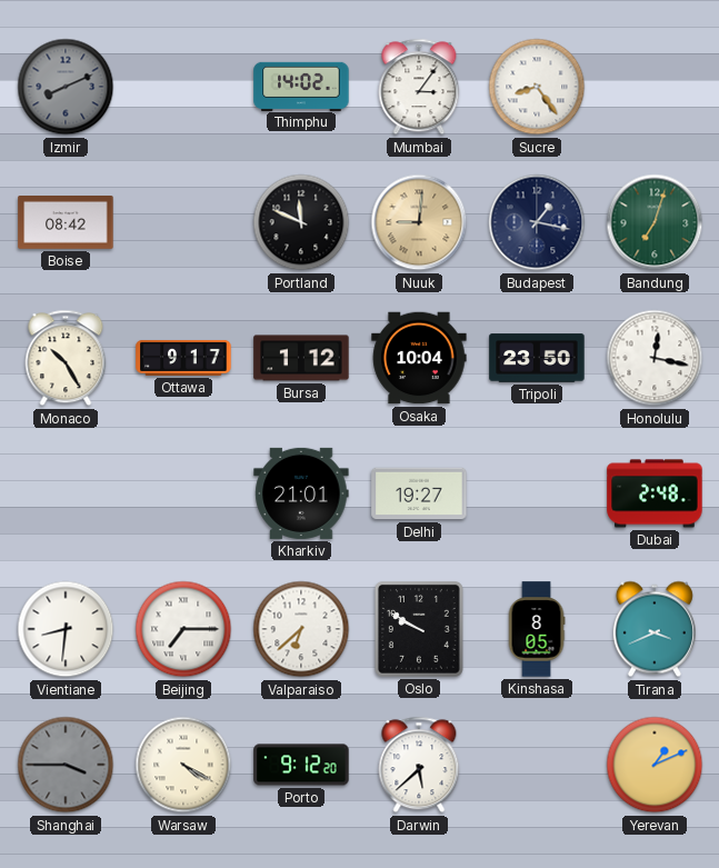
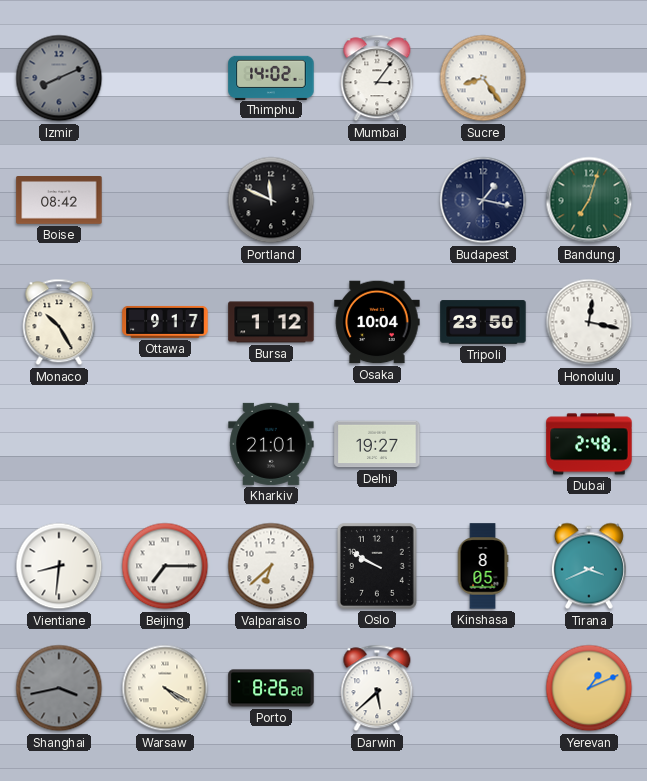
Nuuk: 9:01 -> none (419, 222)
Shanghai: 3:45 -> 3:43 (59, 688)
Porto: 9:12 -> 8:26 (271, 688)
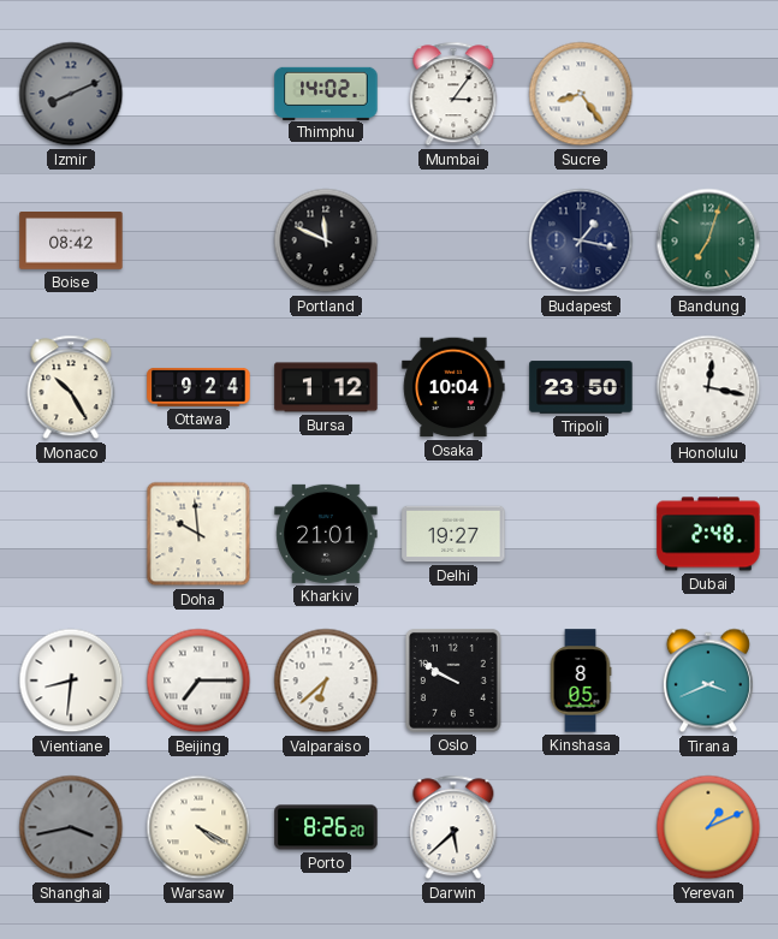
Ottawa: 9:17 -> 9:24 (198, 387)
Doha: none -> 9:59 (198, 534)
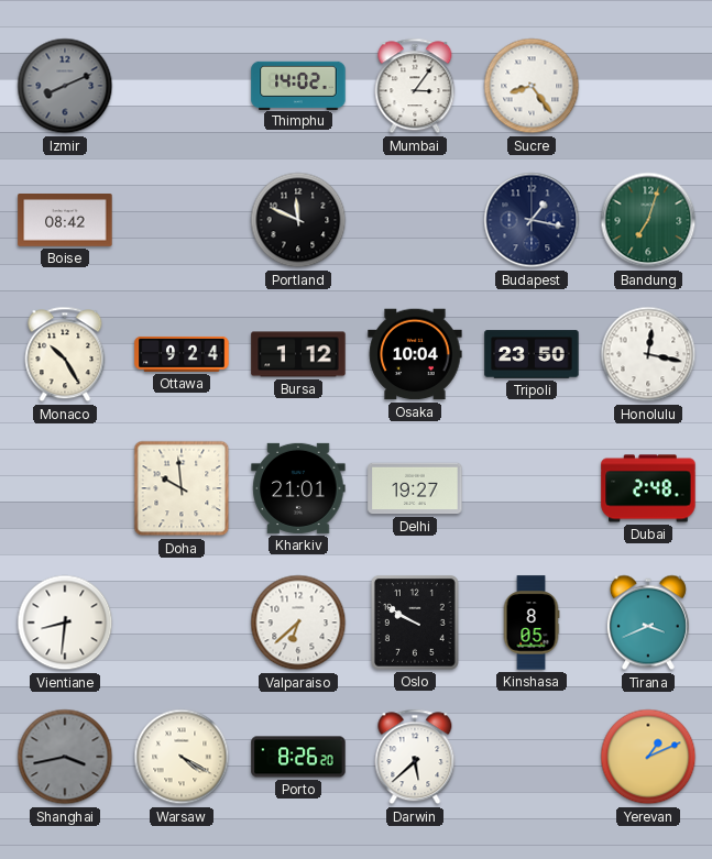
Beijing: 7:15 -> none (198, 681)
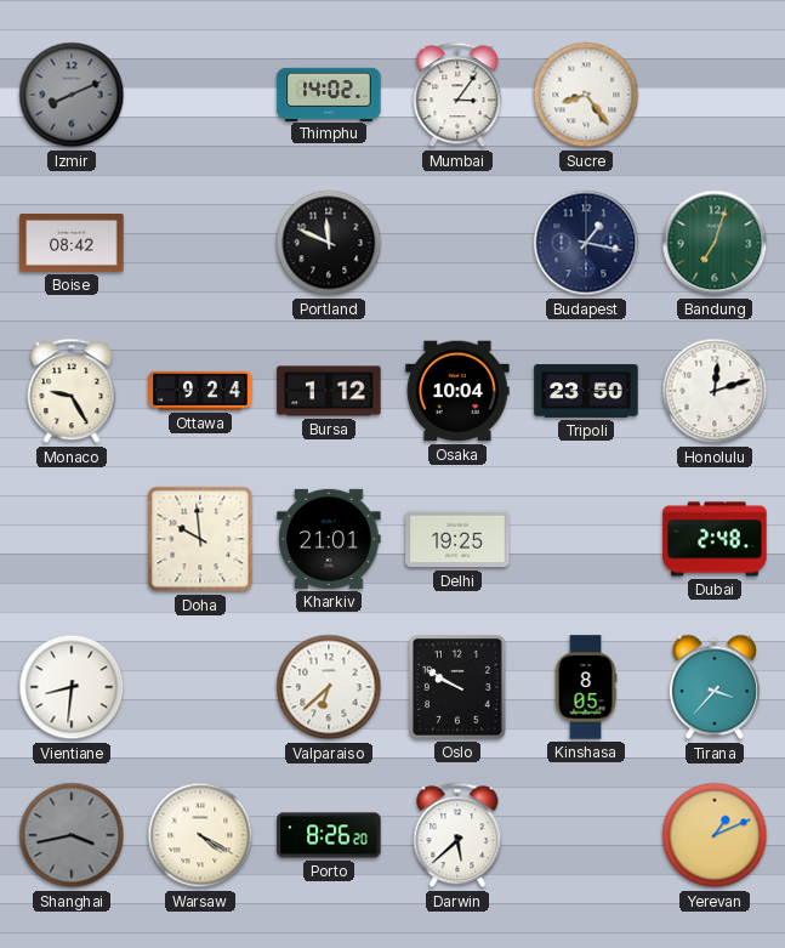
Monaco: 10:25 -> 9:25 (72, 391)
Honolulu: 12:17 -> 12:12 (715, 391)
Delhi: 19:27 -> 19:25 (457, 539)
Tirana: 3:41 -> 3:37 (715, 687)
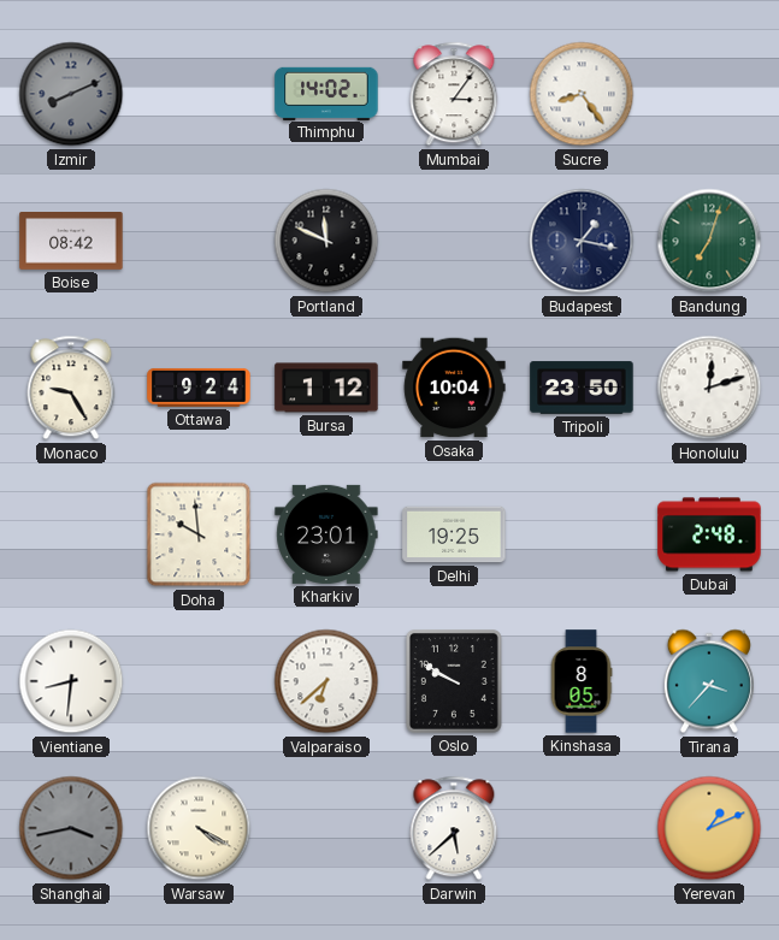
Kharkiv: 21:01 -> 23:01 (326, 534)
Porto: 8:26 -> none (329, 835)
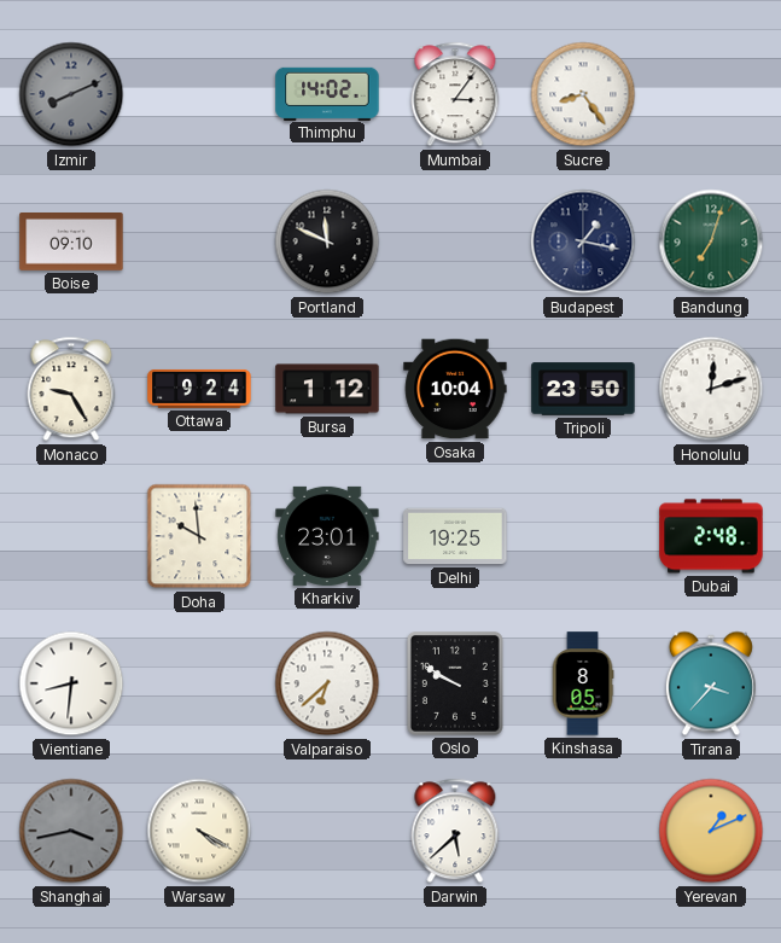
Boise: 08:42 -> 09:10 (71, 243)
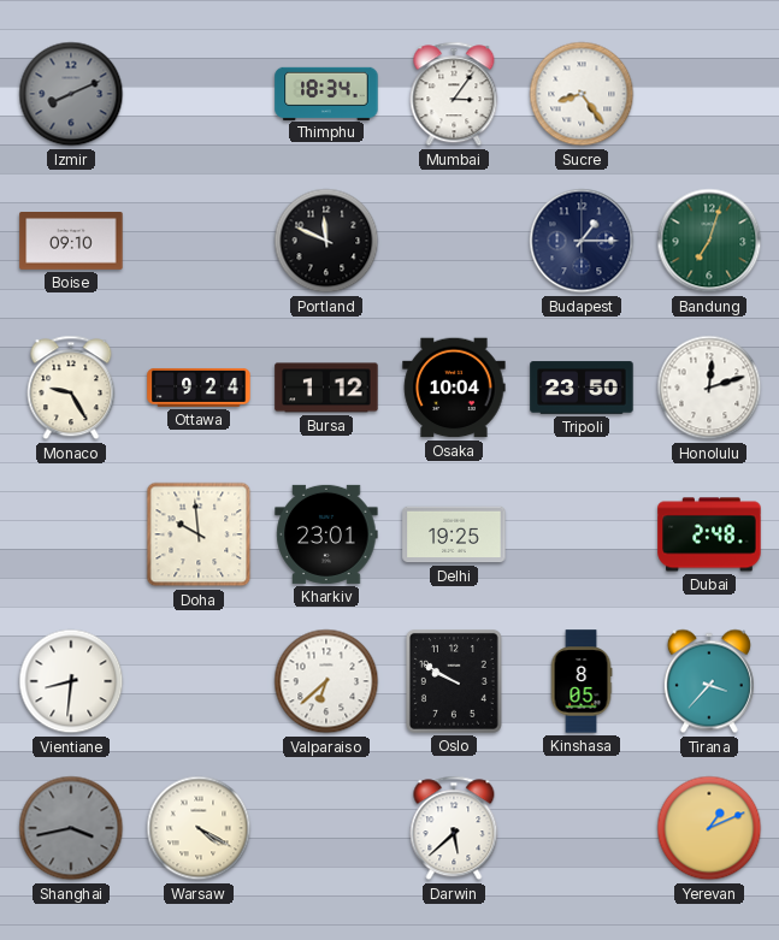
Thimphu: 14:02 -> 18:34 (326, 93)
Budapest: 1:17 -> 1:15 (582, 241)
